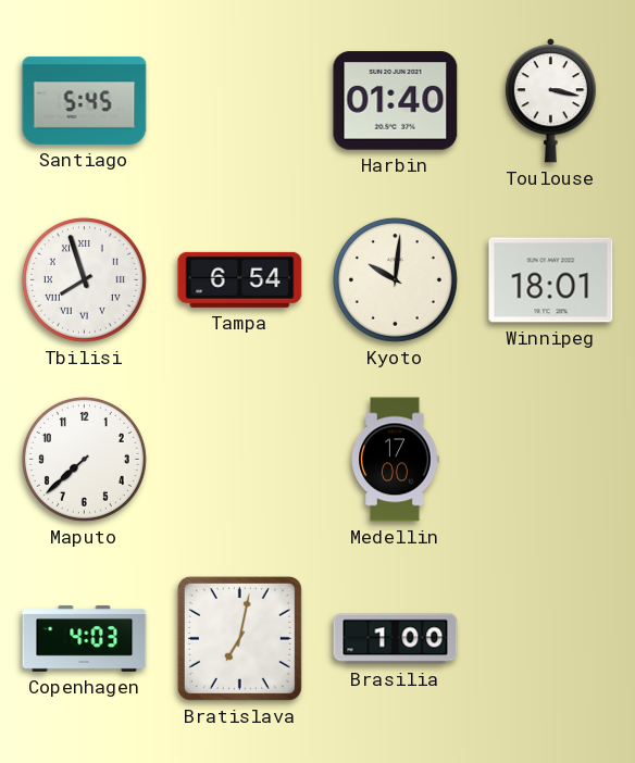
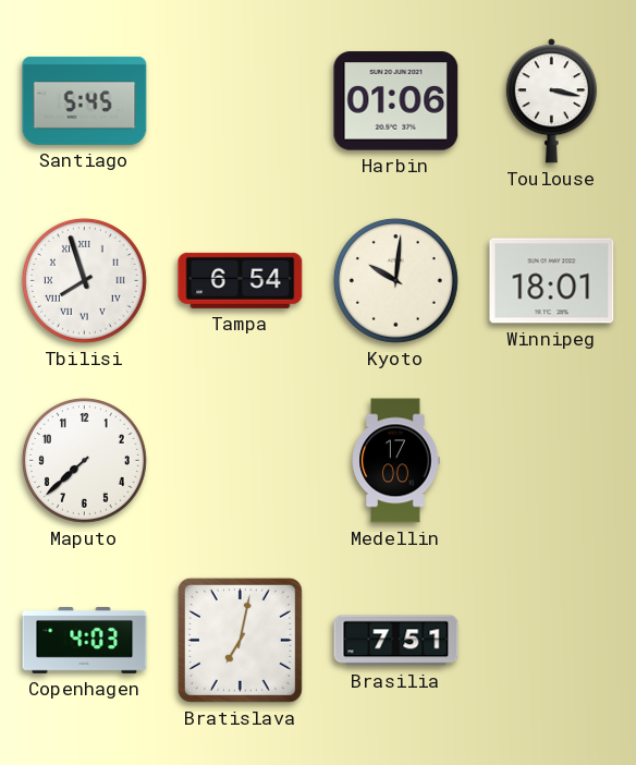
Harbin: 01:40 -> 01:06 (396, 101)
Brasilia: 1:00 -> 7:51 (396, 641)
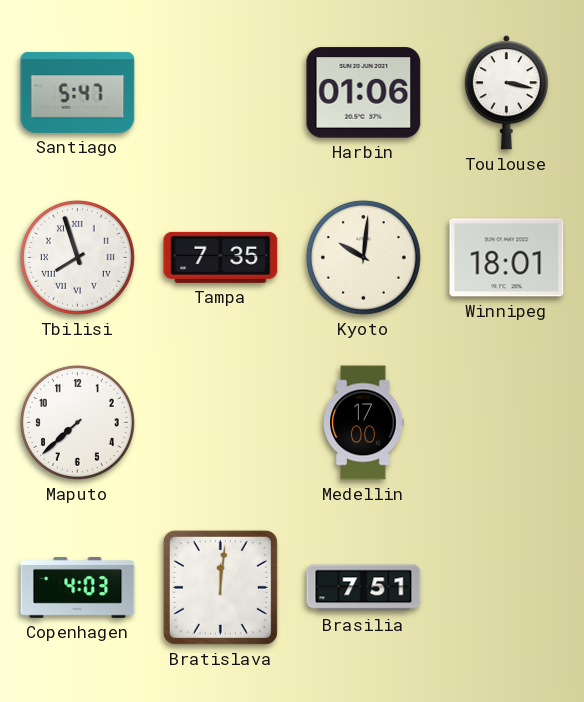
Santiago: 5:45 -> 5:47 (78, 92)
Tampa: 6:54 -> 7:35 (221, 257)
Bratislava: 7:02 -> 12:01 (220, 587)
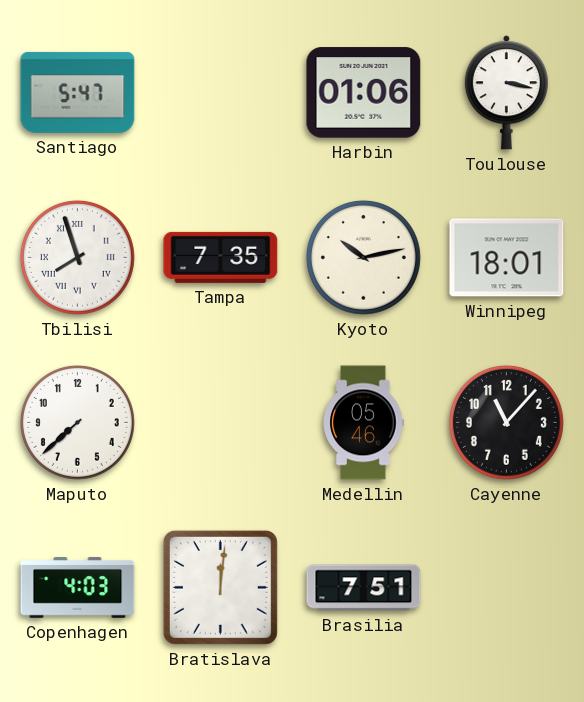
Kyoto: 10:01 -> 10:13 (363, 257)
Medellin: 17:00 -> 05:46 (363, 423)
Cayenne: none -> 11:07 (506, 422)
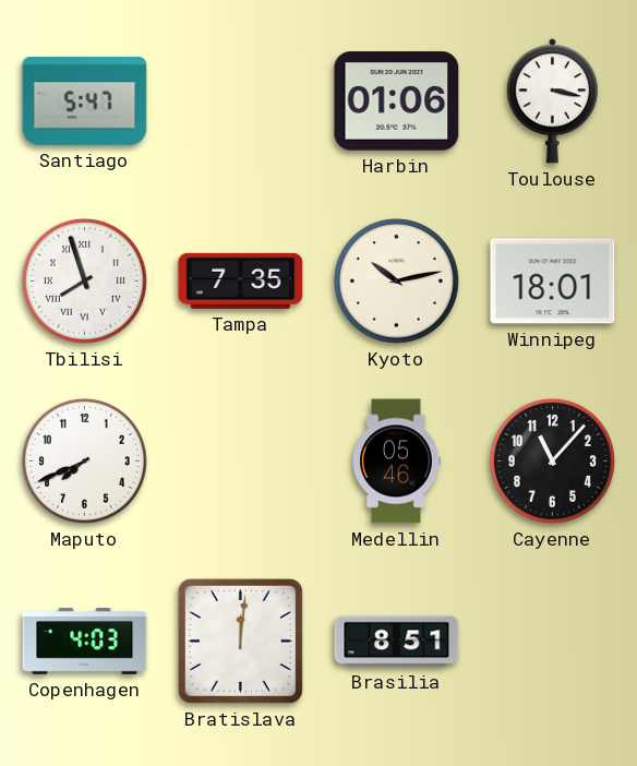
Maputo: 7:38 -> 7:41 (84, 460)
Brasilia: 7:51 -> 8:51 (397, 642)
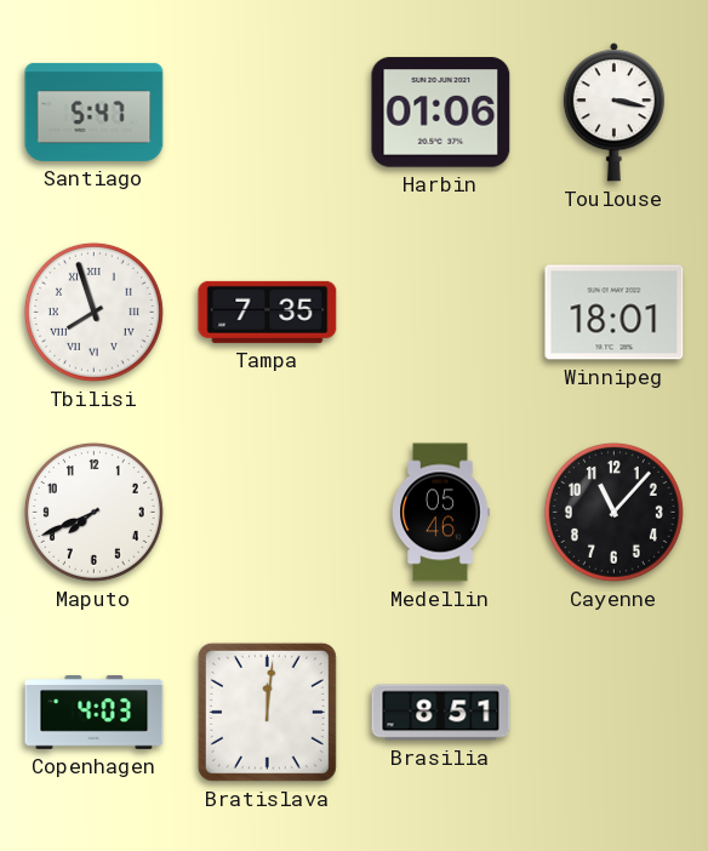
Kyoto: 10:13 -> none (396, 280)
